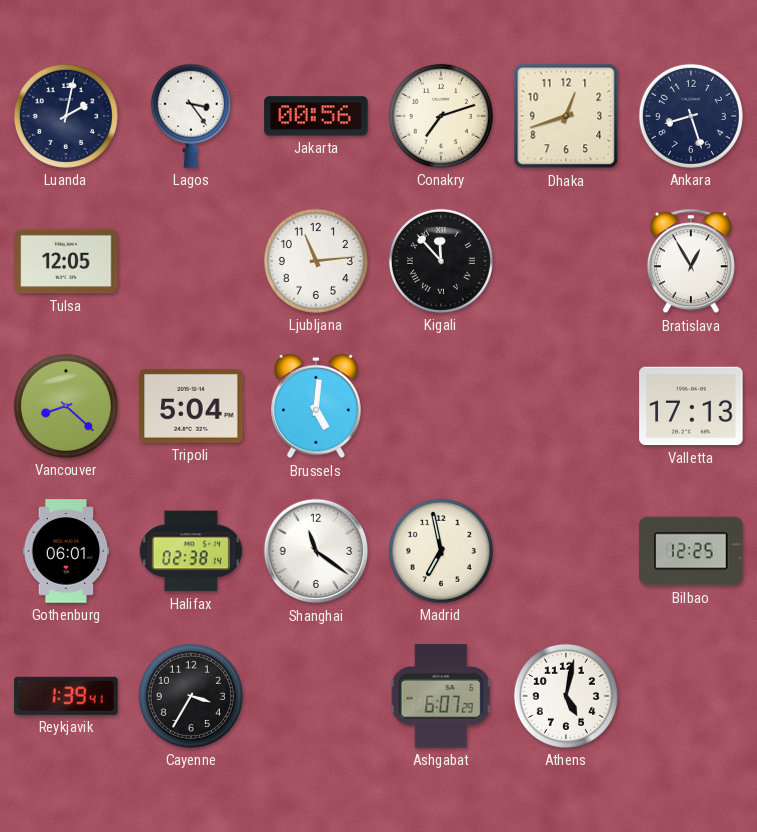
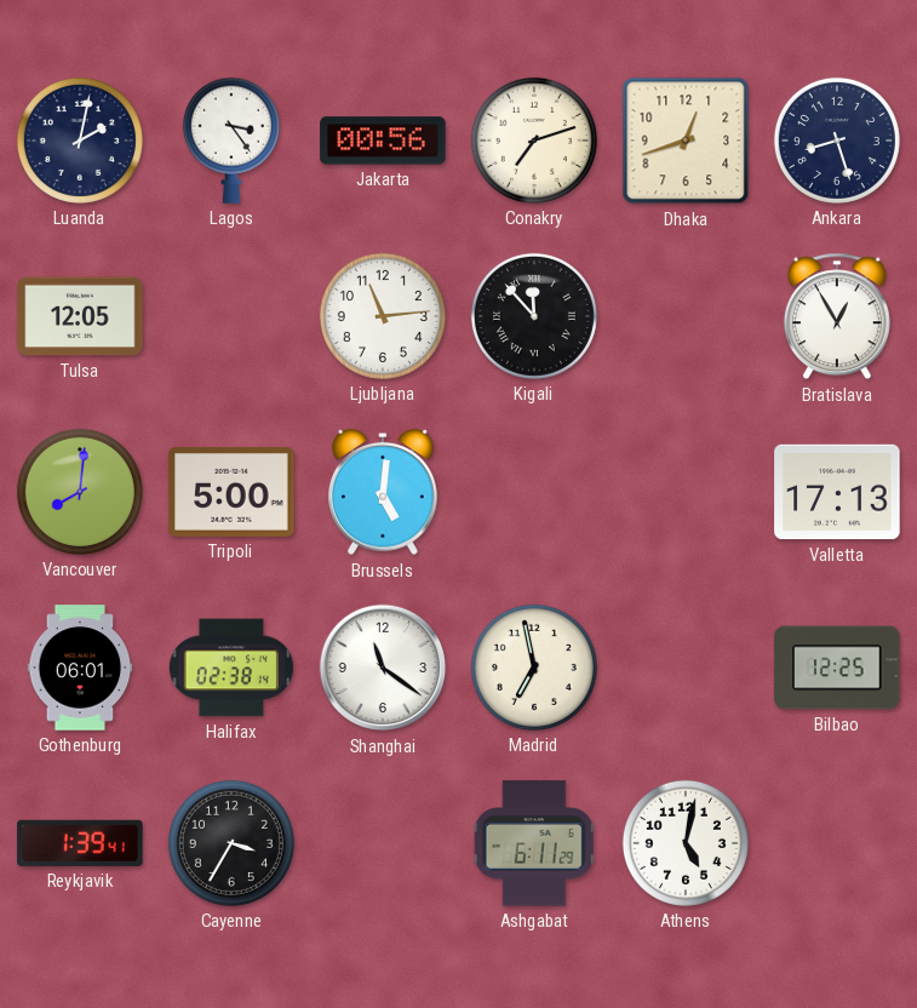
Vancouver: 8:22 -> 8:01 (80, 492)
Tripoli: 5:04 -> 5:00 (231, 492)
Ashgabat: 6:07 -> 6:11 (534, 843)
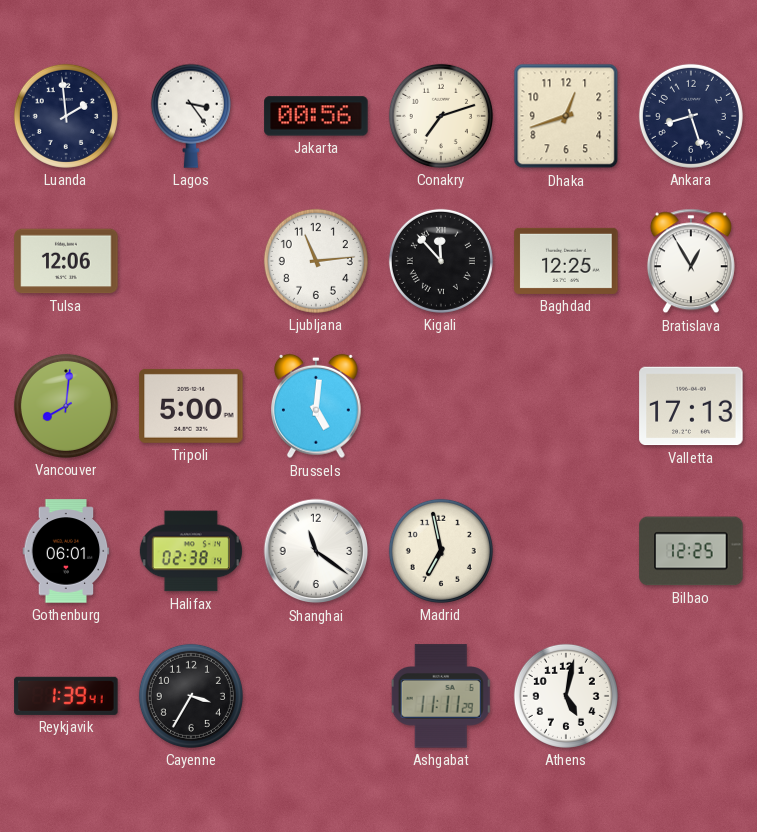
Luanda: 2:02 -> 1:59 (66, 116)
Tulsa: 12:05 -> 12:06 (66, 261)
Baghdad: none -> 12:25 (566, 261)
Ashgabat: 6:11 -> 11:11 (441, 696)
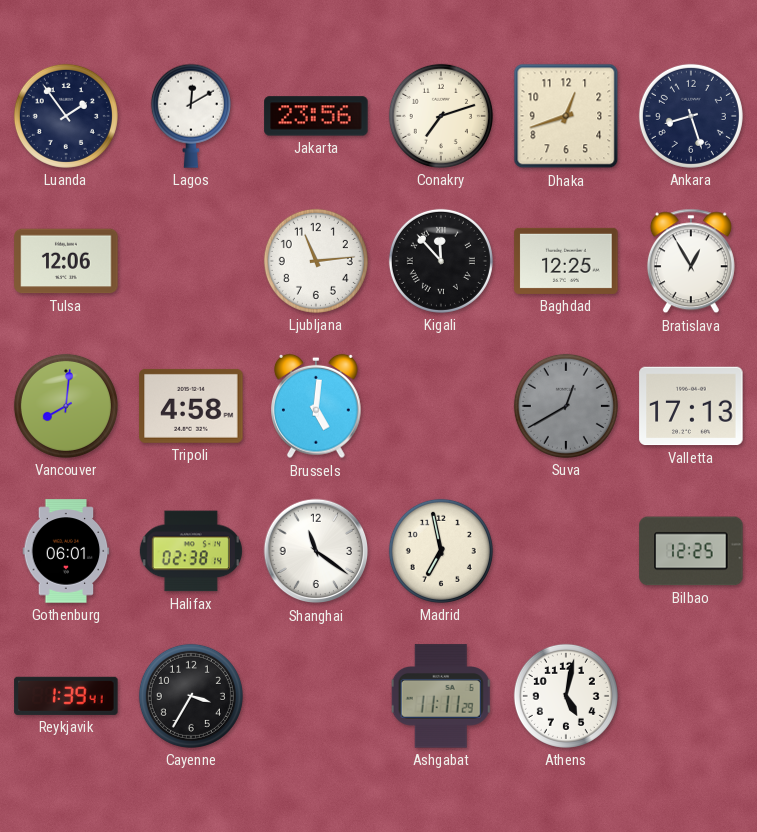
Luanda: 1:59 -> 1:54 (66, 116)
Lagos: 3:24 -> 12:10 (191, 116)
Jakarta: 00:56 -> 23:56 (316, 116)
Tripoli: 5:00 -> 4:58 (191, 406)
Suva: none -> 12:40 (566, 406)
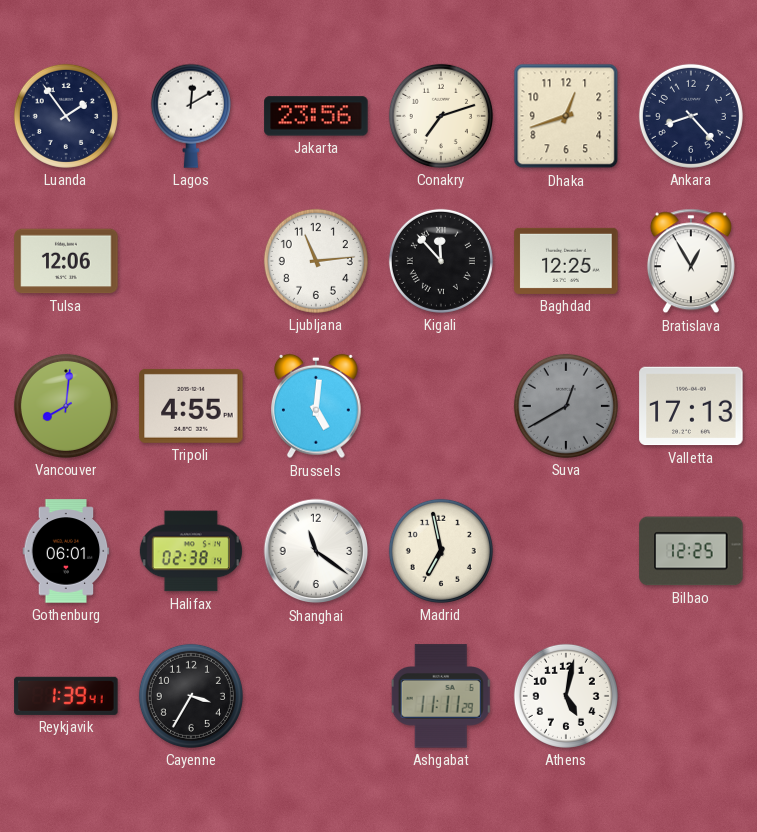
Ankara: 8:27 -> 8:23 (691, 116)
Tripoli: 4:58 -> 4:55 (191, 406)
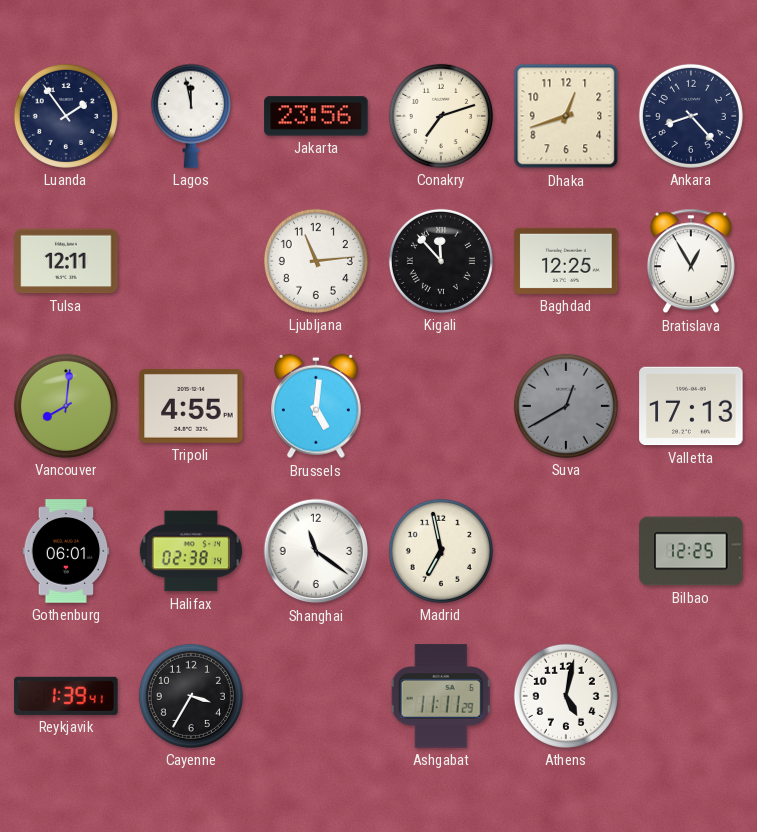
Lagos: 12:10 -> 11:58 (191, 116)
Tulsa: 12:06 -> 12:11 (66, 261)
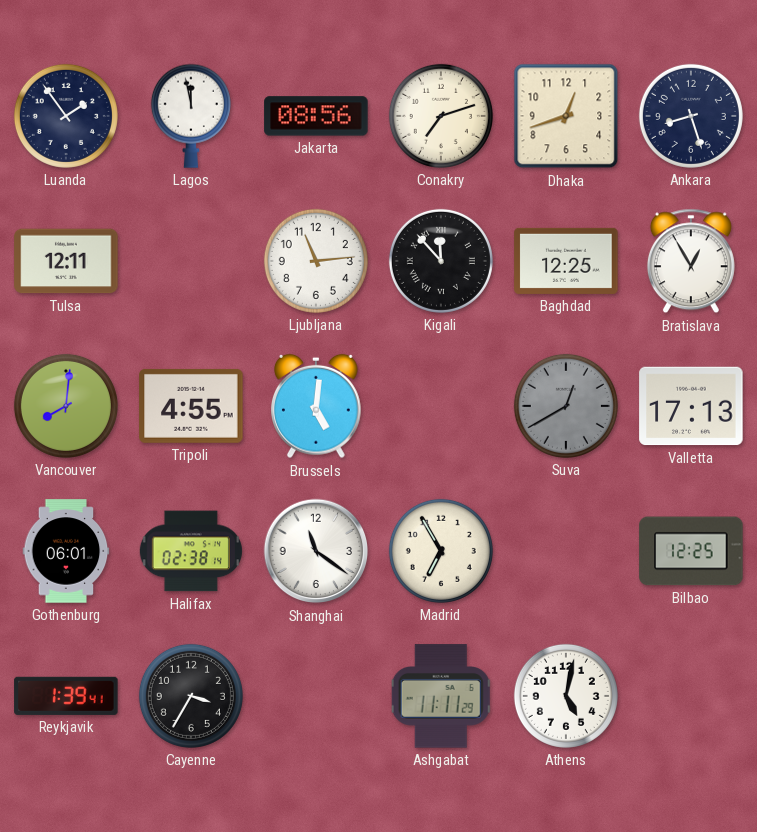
Jakarta: 23:56 -> 08:56 (316, 116)
Ankara: 8:23 -> 8:27 (691, 116)
Madrid: 6:58 -> 6:55 (441, 551)
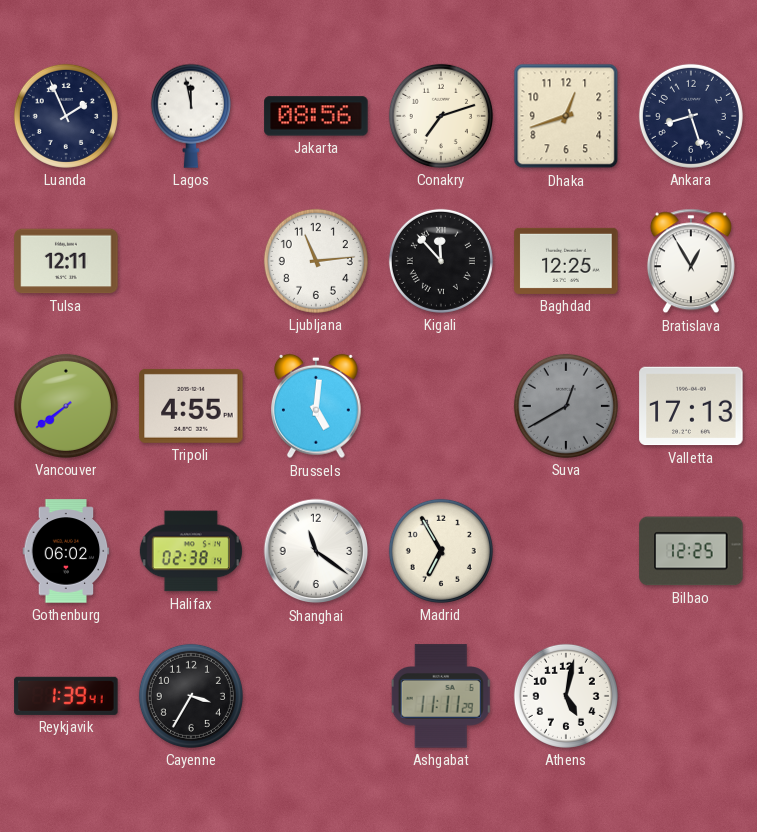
Luanda: 1:54 -> 1:56 (66, 116)
Vancouver: 8:01 -> 7:39 (66, 406)
Gothenburg: 06:01 -> 06:02 (66, 551)
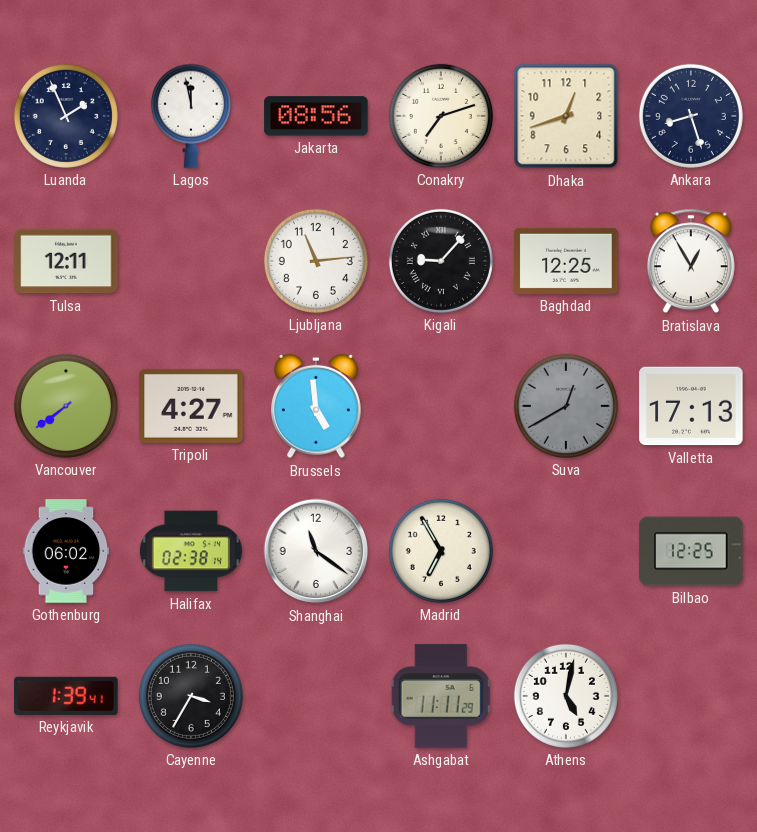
Kigali: 11:53 -> 9:07 (441, 261)
Tripoli: 4:55 -> 4:27 (191, 406)
Brussels: 5:01 -> 4:59 (317, 406)
